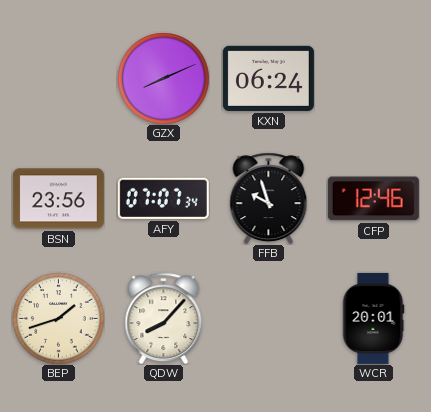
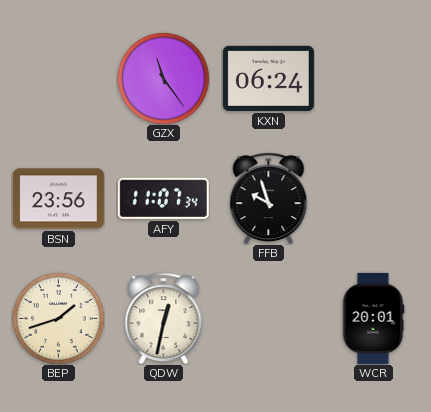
GZX: 8:11 -> 11:24 (163, 78)
AFY: 07:07 -> 11:07 (163, 198)
CFP: 12:46 -> none (373, 199)
QDW: 8:07 -> 12:32 (164, 318)
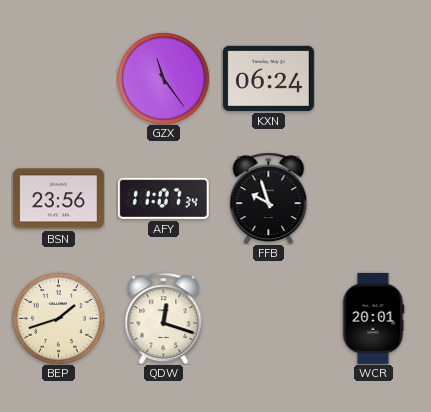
QDW: 12:32 -> 12:18 (164, 318)
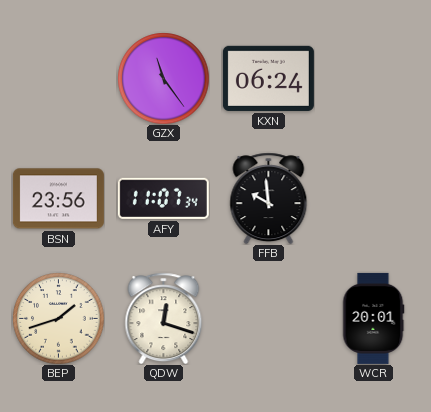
FFB: 9:57 -> 9:59 (269, 198)
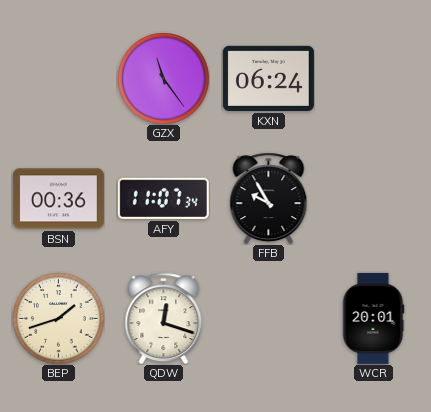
BSN: 23:56 -> 00:36 (58, 199)
FFB: 9:59 -> 9:55 (269, 198)
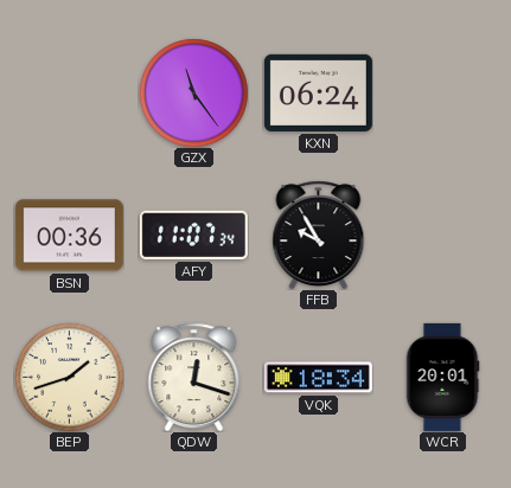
VQK: none -> 18:34 (318, 378)
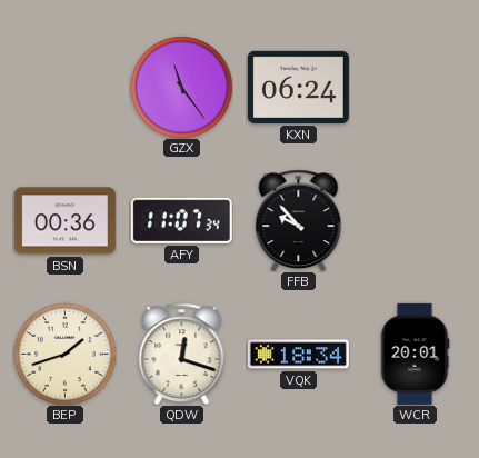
FFB: 9:55 -> 9:53 (299, 220)
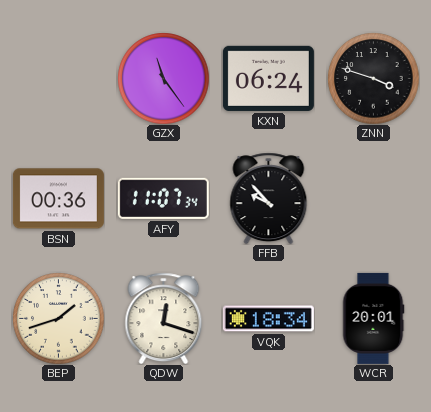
ZNN: none -> 3:48 (373, 78)
